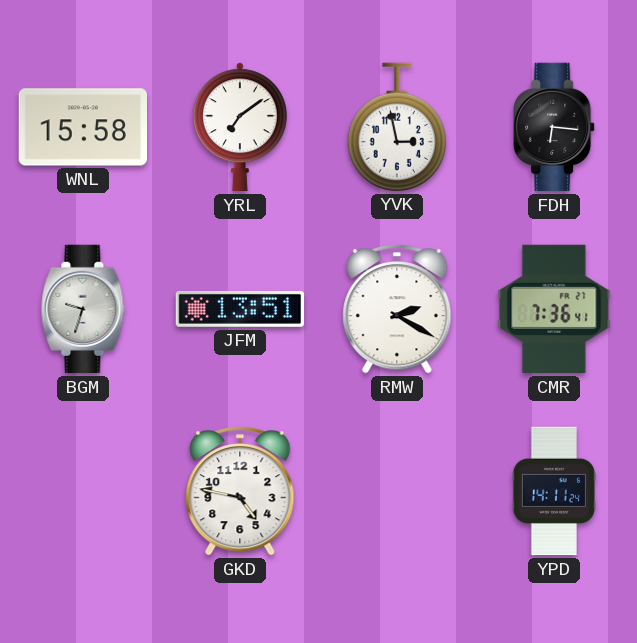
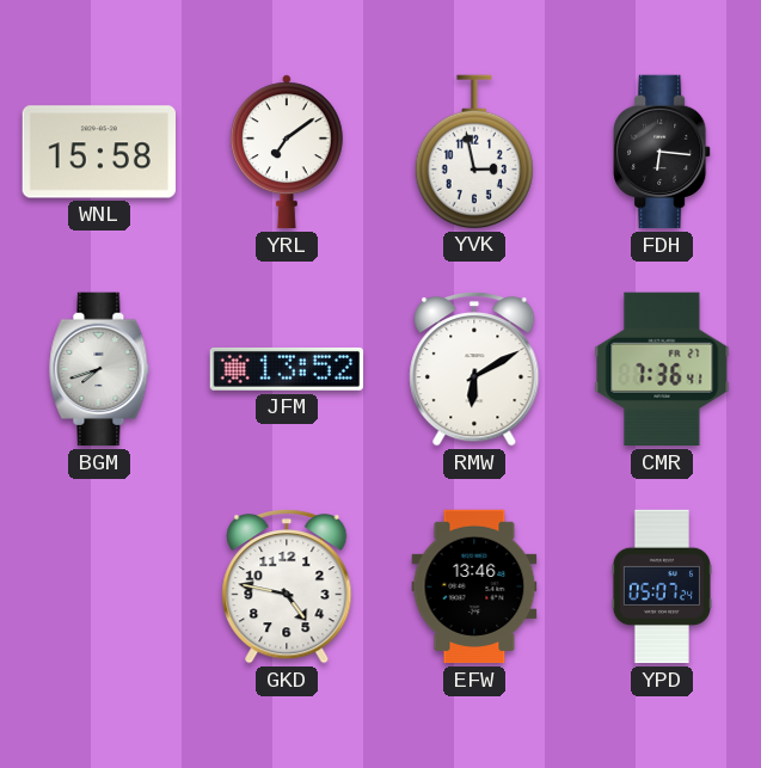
BGM: 9:33 -> 7:42 (99, 369)
JFM: 13:51 -> 13:52 (287, 369)
RMW: 2:20 -> 6:10 (474, 370)
EFW: none -> 13:46 (474, 586)
YPD: 14:11 -> 05:07 (662, 586)
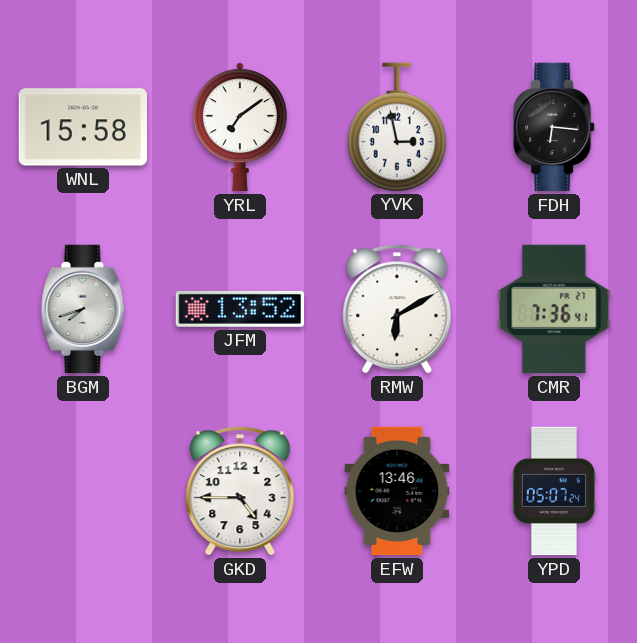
GKD: 4:47 -> 4:45 (240, 492)
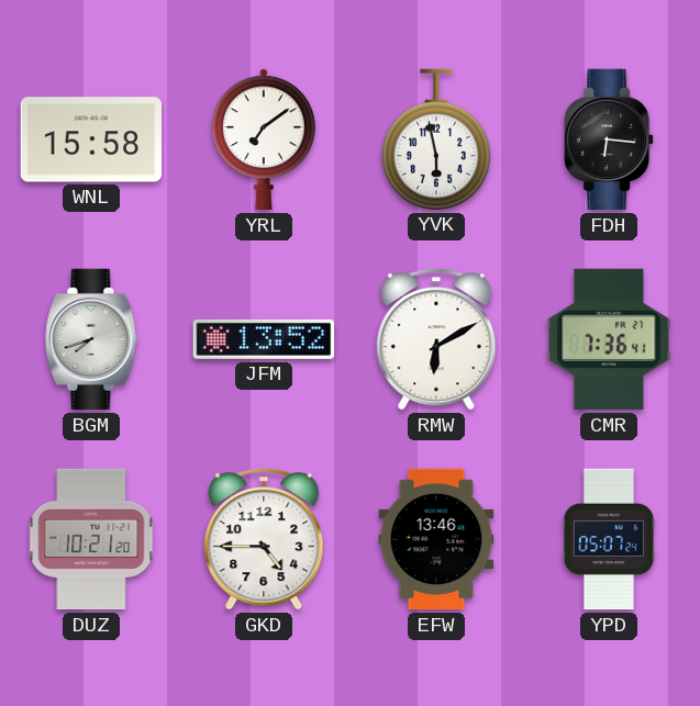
YVK: 2:58 -> 5:58 (436, 139)
DUZ: none -> 10:21 (91, 539)
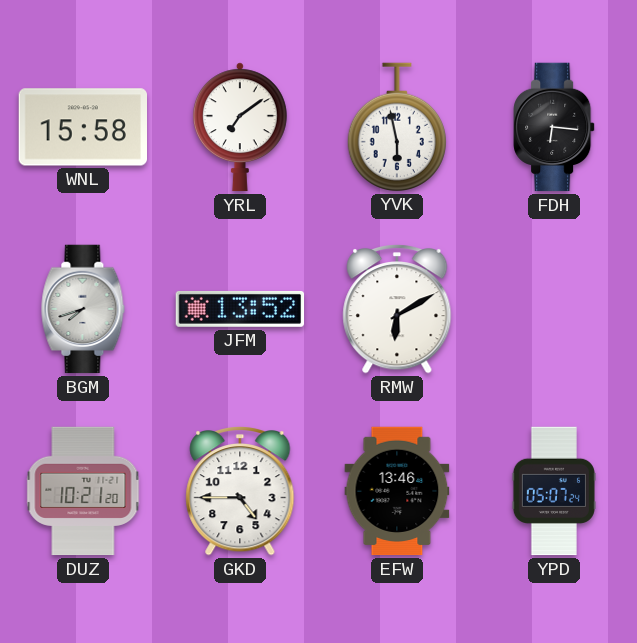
CMR: 7:36 -> none (609, 339)
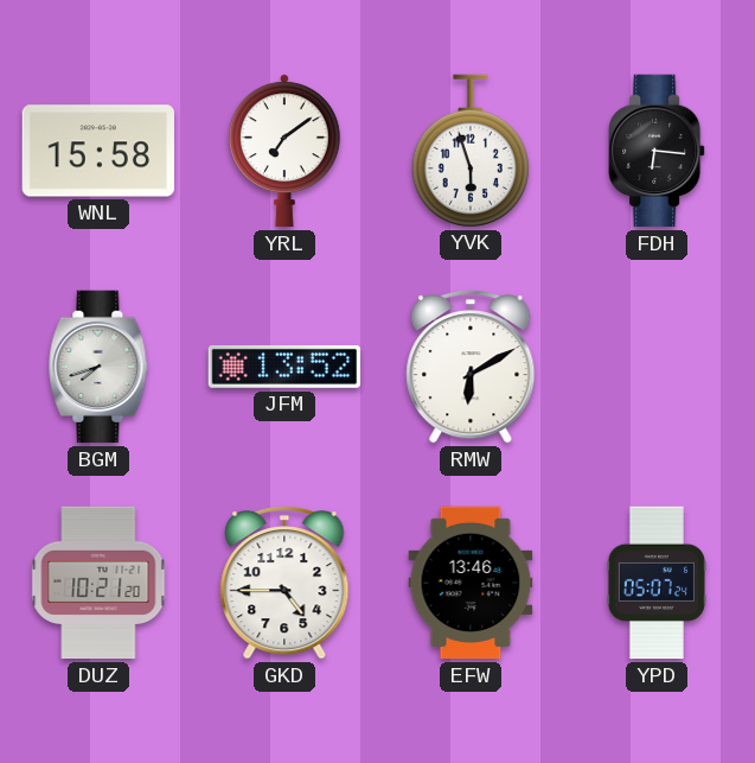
YVK: 5:58 -> 5:57 (471, 151)
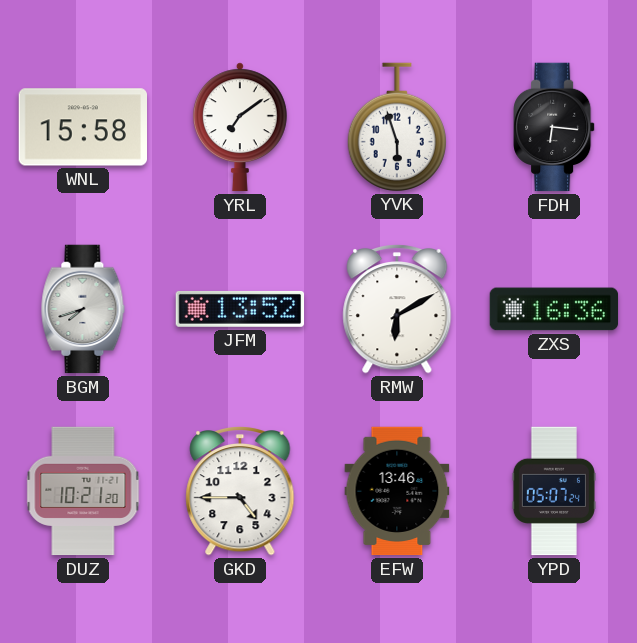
ZXS: none -> 16:36 (554, 309)
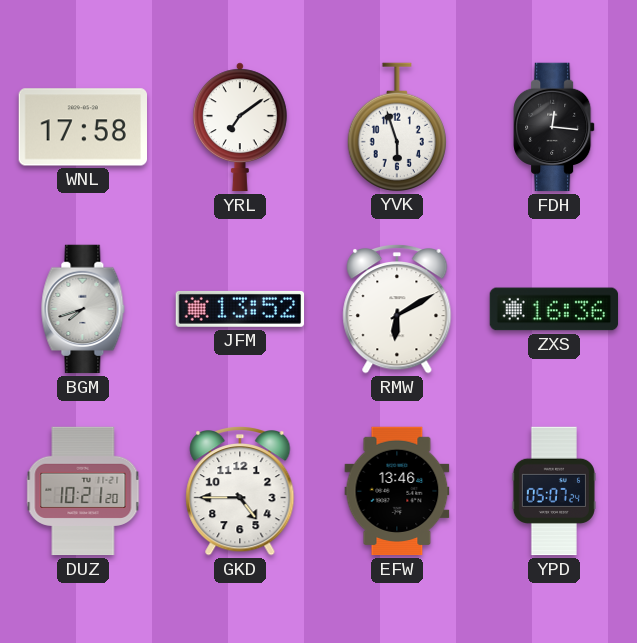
WNL: 15:58 -> 17:58 (82, 127)
FDH: 6:16 -> 12:16 (554, 127)
